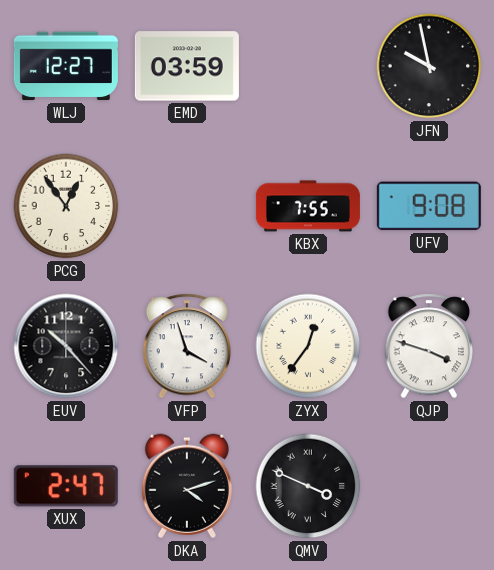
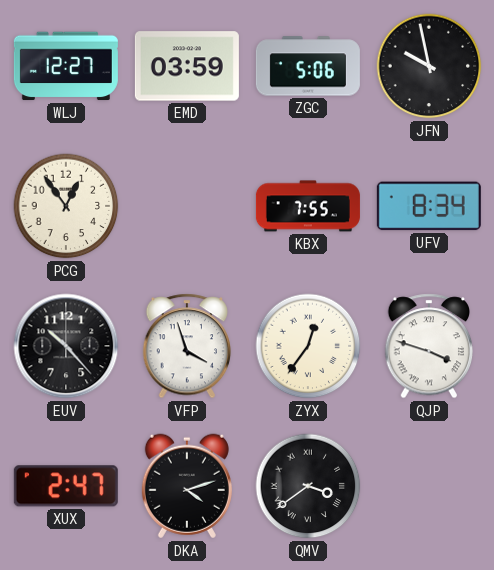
ZGC: none -> 5:06 (308, 66)
UFV: 9:08 -> 8:34 (429, 206)
QMV: 3:49 -> 3:39 (308, 486)
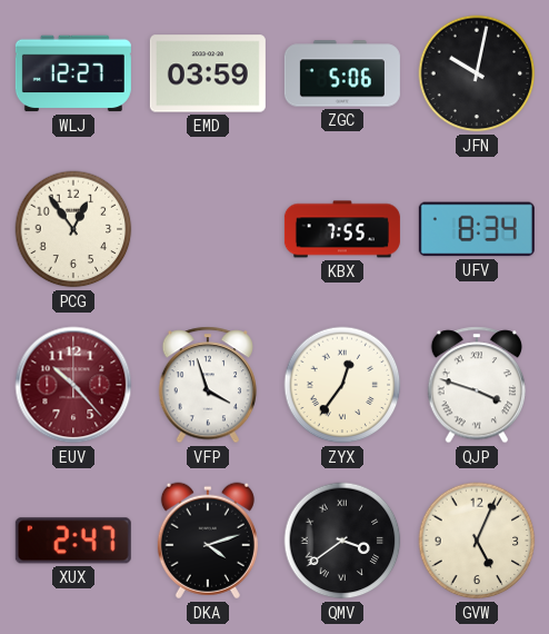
JFN: 9:58 -> 10:02 (477, 73)
EUV dial: black -> burgundy (73, 385)
GVW: none -> 5:04 (477, 541)
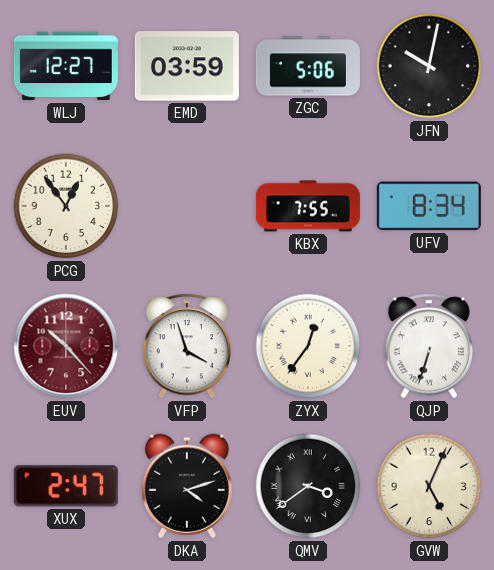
QJP: 3:48 -> 6:33 (429, 346)
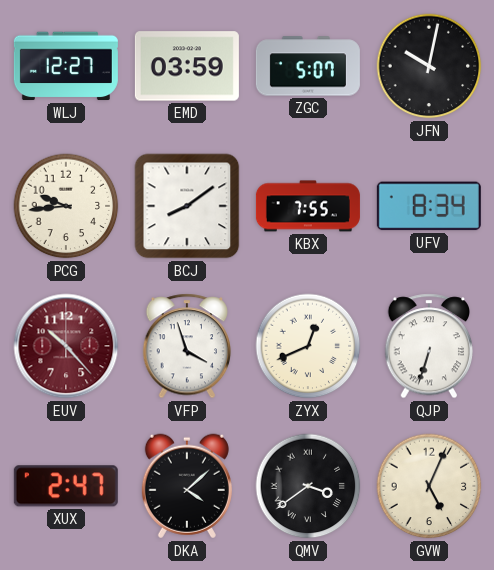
ZGC: 5:06 -> 5:07 (308, 66)
PCG: 12:54 -> 9:44 (66, 206)
BCJ: none -> 8:09 (187, 206)
ZYX: 12:36 -> 12:41 (308, 346)
DKA: 4:12 -> 4:08 (187, 486)
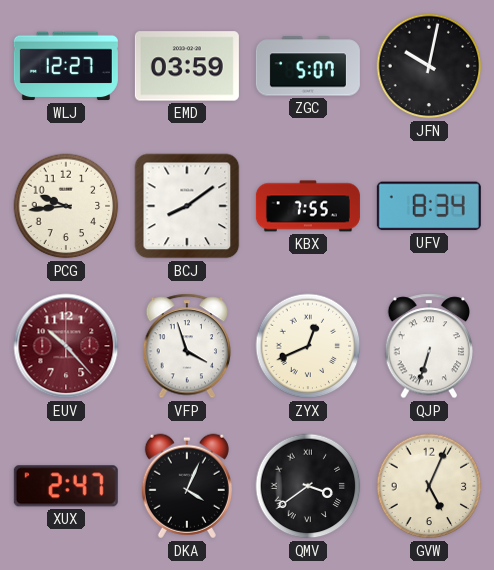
DKA: 4:08 -> 4:04 (187, 486)
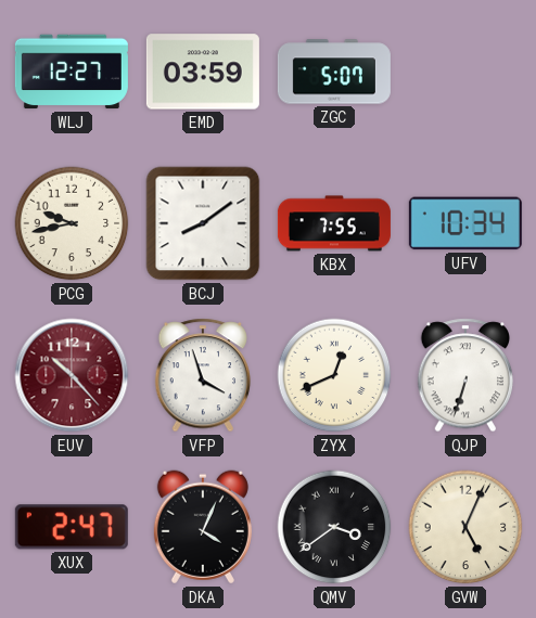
JFN: 10:02 -> none (429, 66)
PCG: 9:44 -> 9:43 (72, 223)
UFV: 8:34 -> 10:34 (465, 223)
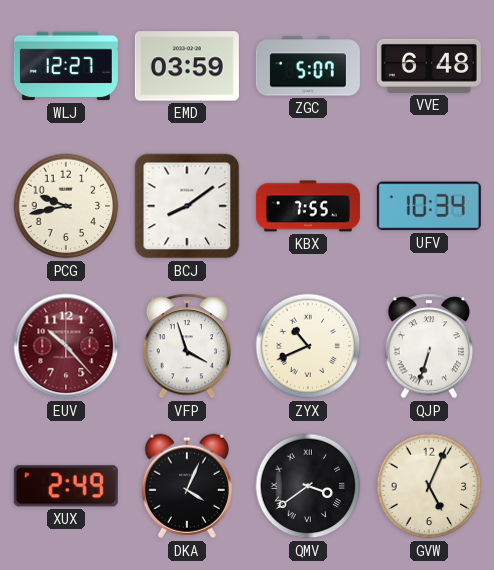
VVE: none -> 6:48 (429, 66)
ZYX: 12:41 -> 10:41 (308, 346)
XUX: 2:47 -> 2:49 (66, 486)
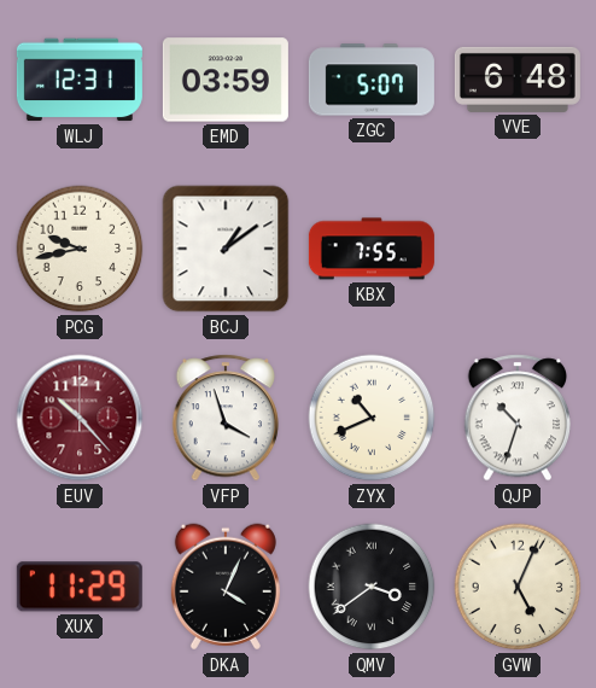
WLJ: 12:27 -> 12:31 (80, 80)
BCJ: 8:09 -> 1:09 (226, 249)
UFV: 10:34 -> none (429, 206)
QJP: 6:33 -> 10:33 (518, 418)
XUX: 2:49 -> 11:29 (80, 587)
